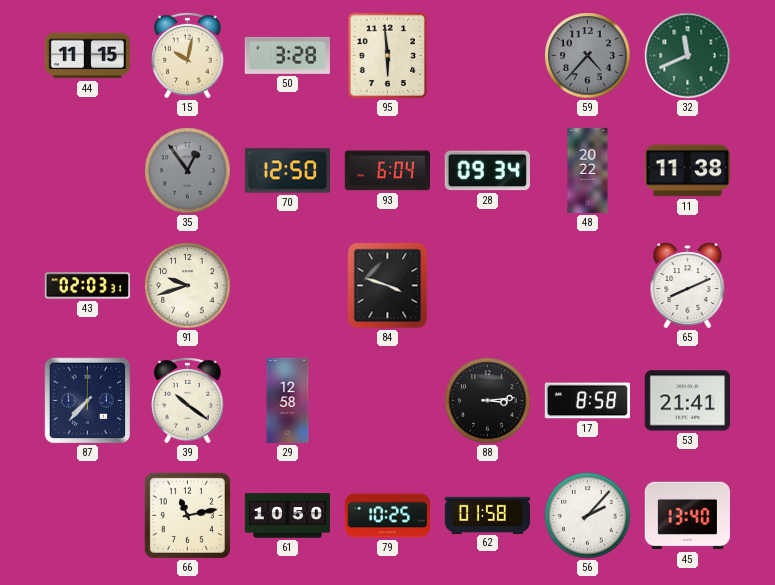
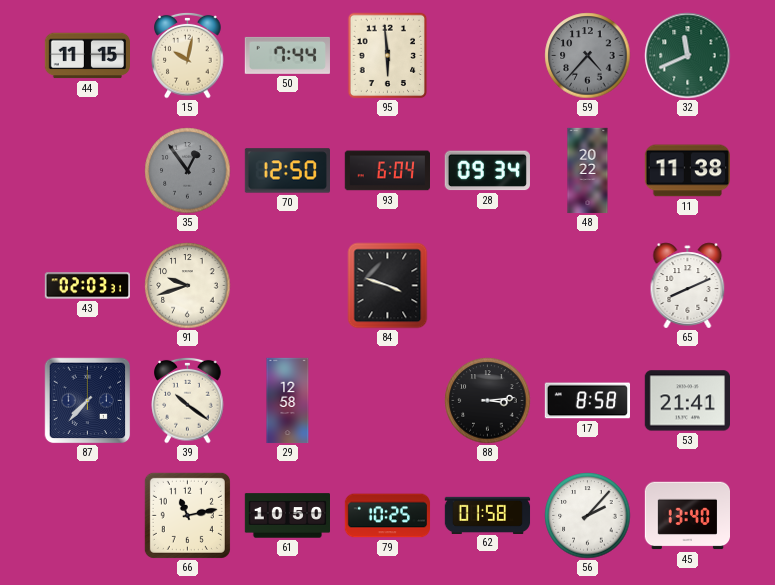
50: 3:28 -> 7:44 (287, 55)
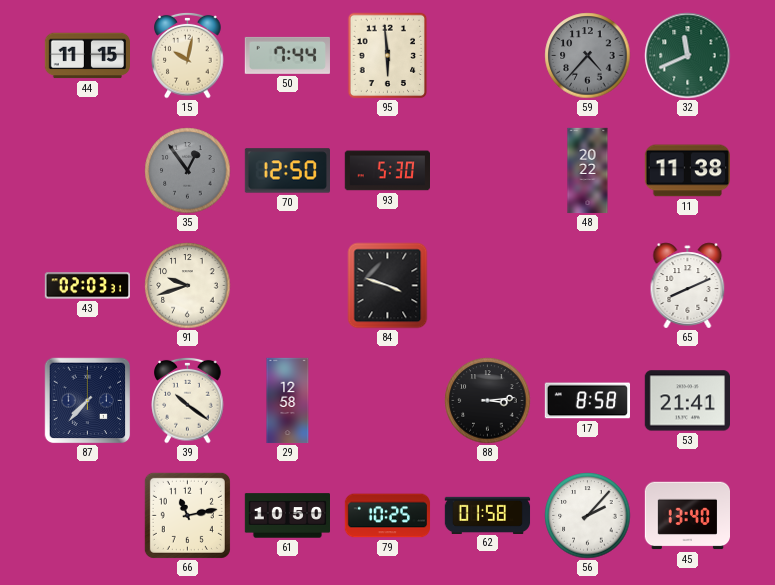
93: 6:04 -> 5:30 (387, 171)
28: 09:34 -> none (487, 171)
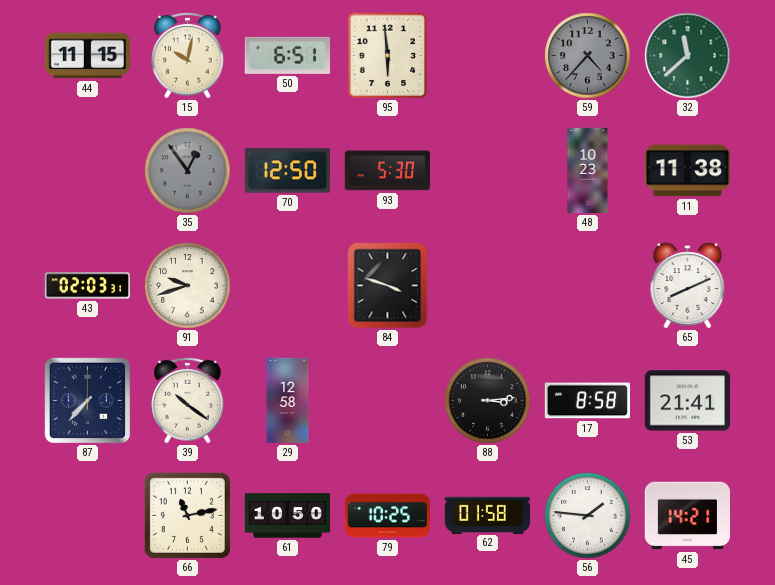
50: 7:44 -> 6:51 (287, 55)
32: 11:41 -> 11:38 (688, 56)
48: 20:22 -> 10:23 (588, 171)
56: 2:07 -> 1:46 (588, 516)
45: 13:40 -> 14:21 (687, 516)
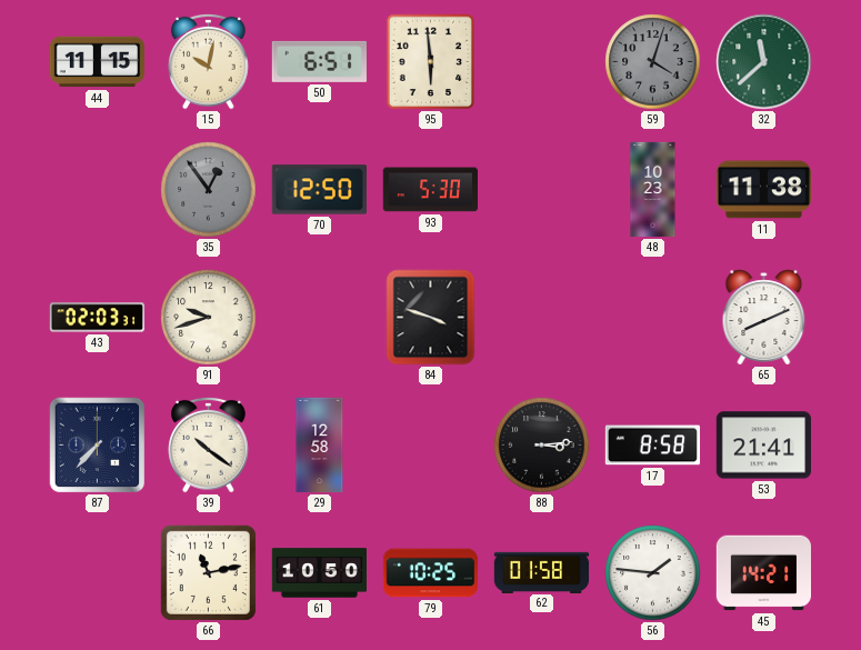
59: 4:37 -> 4:03 (653, 62)
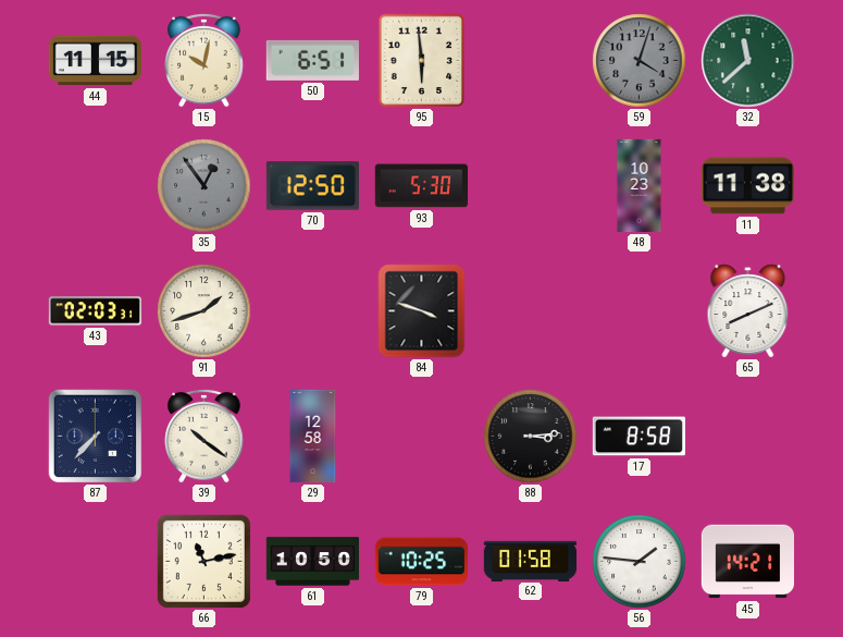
91: 9:42 -> 1:42 (204, 311)
53: 21:41 -> none (763, 446)
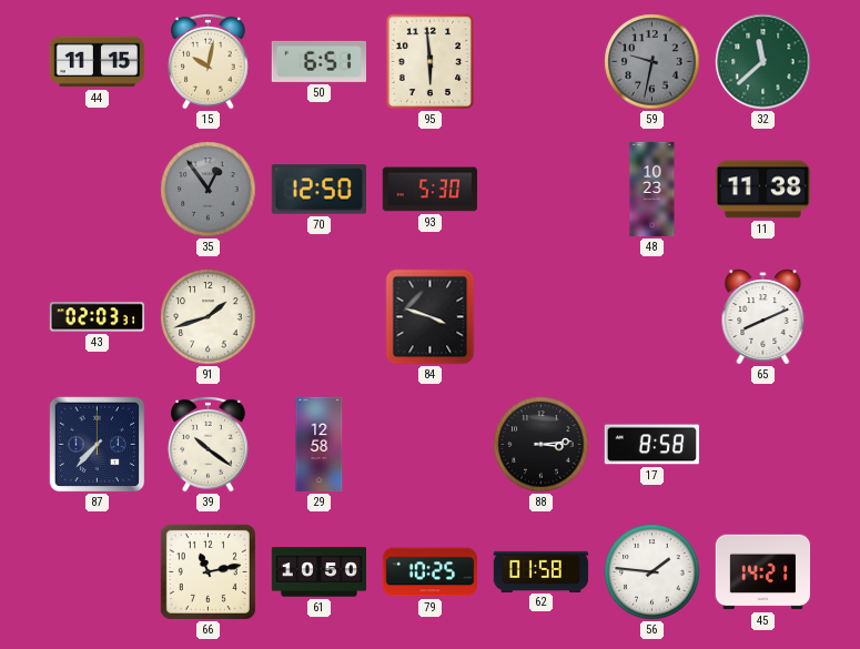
59: 4:03 -> 9:32 (652, 62)
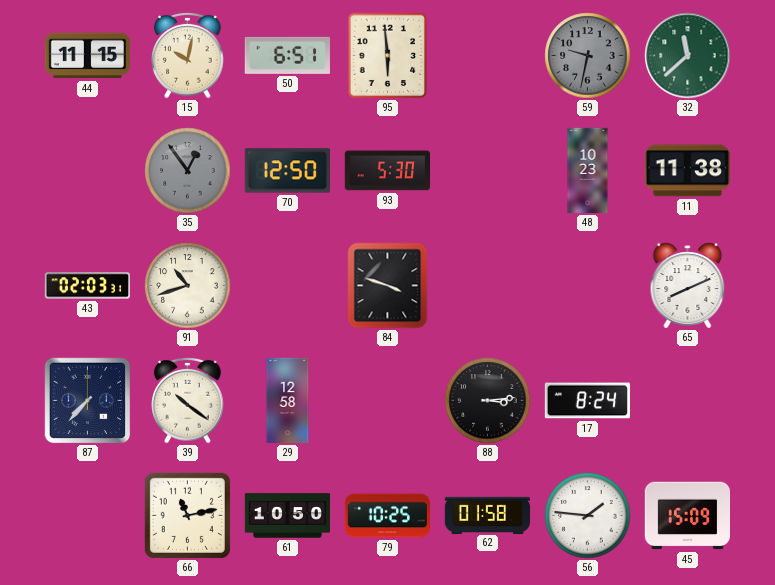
91: 1:42 -> 10:42 (188, 286)
17: 8:58 -> 8:24 (587, 401)
45: 14:21 -> 15:09 (687, 516)
